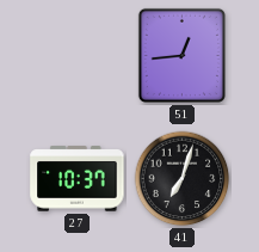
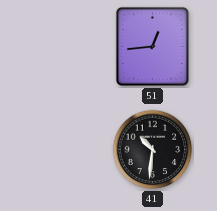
27: 10:37 -> none (78, 179)
41: 7:03 -> 10:31 (153, 150)
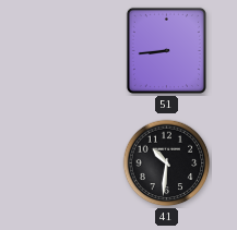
51: 12:44 -> 8:44 (166, 50)
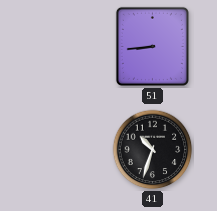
41: 10:31 -> 10:33 (153, 150)
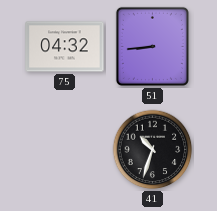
75: none -> 04:32 (65, 47)
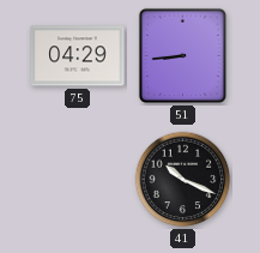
75: 04:32 -> 04:29 (78, 56)
41: 10:33 -> 10:19 (183, 180)
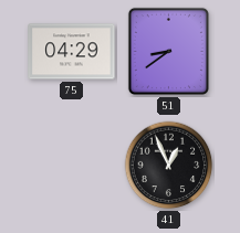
51: 8:44 -> 8:39 (168, 51)
41: 10:19 -> 12:56 (169, 166)
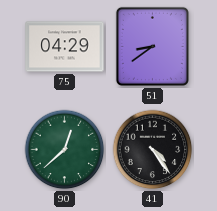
90: none -> 12:38 (65, 150)
41: 12:56 -> 4:24 (153, 150)
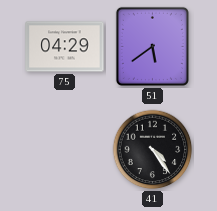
51: 8:39 -> 5:39 (152, 46)
90: 12:38 -> none (65, 150)
